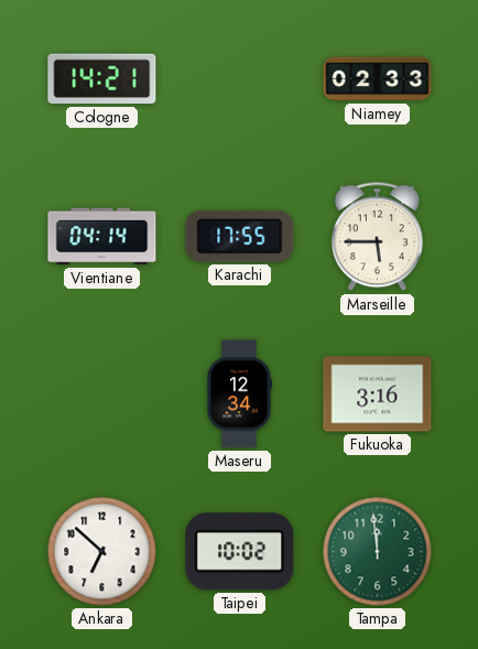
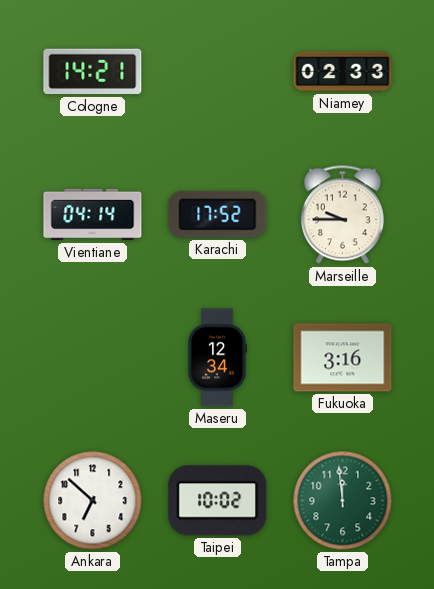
Karachi: 17:55 -> 17:52 (218, 214)
Marseille: 5:45 -> 9:45 (342, 215)
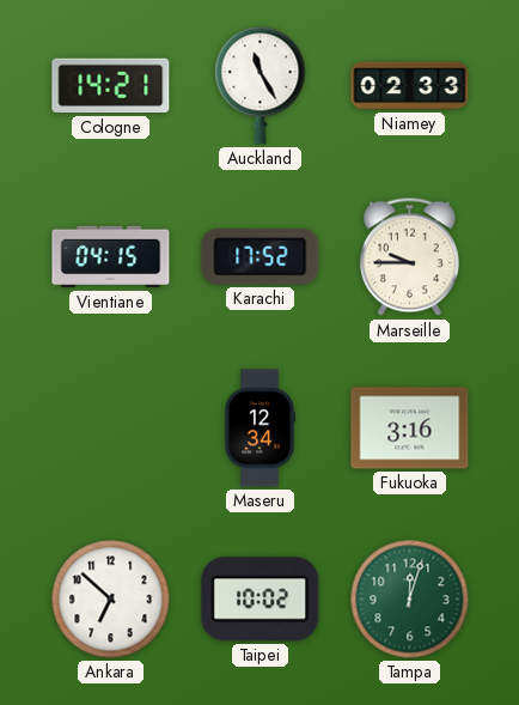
Auckland: none -> 11:25 (261, 86)
Vientiane: 04:14 -> 04:15 (111, 257)
Tampa: 11:59 -> 12:03 (410, 600)
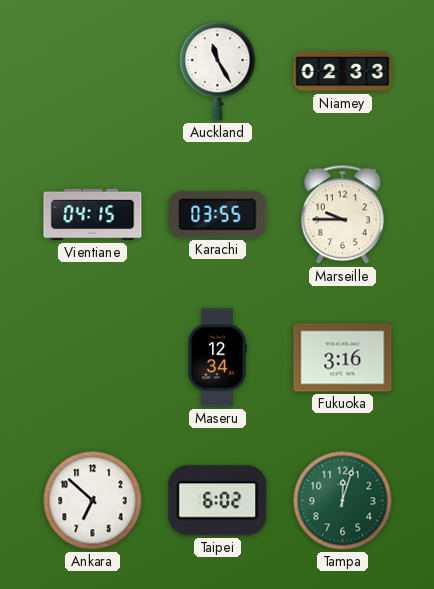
Cologne: 14:21 -> none (111, 86)
Karachi: 17:52 -> 03:55 (218, 214)
Taipei: 10:02 -> 6:02 (218, 501)
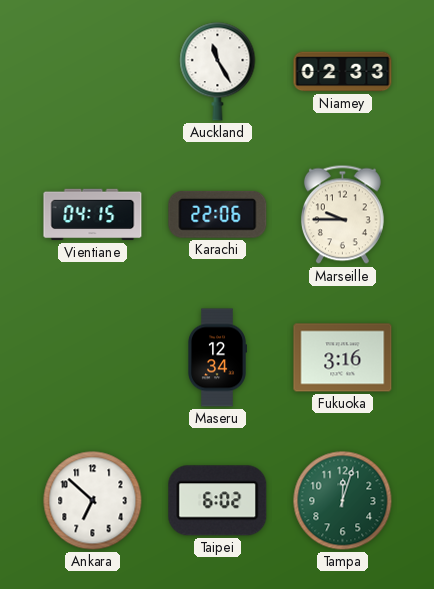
Karachi: 03:55 -> 22:06 (218, 214)
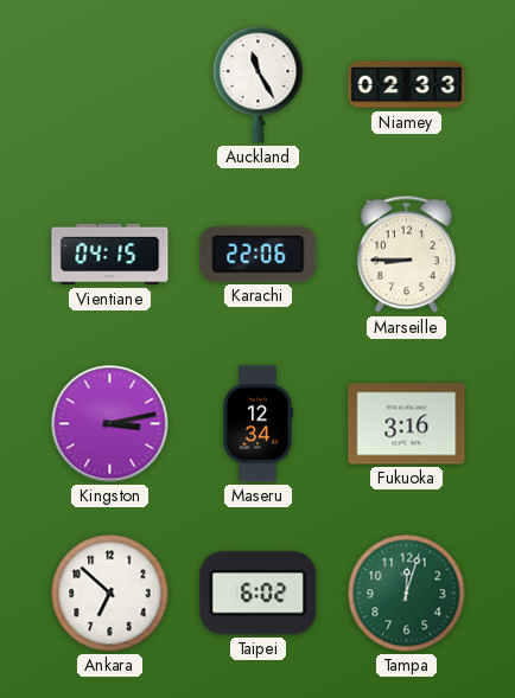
Marseille: 9:45 -> 8:45 (406, 255)
Kingston: none -> 3:13 (110, 424)
